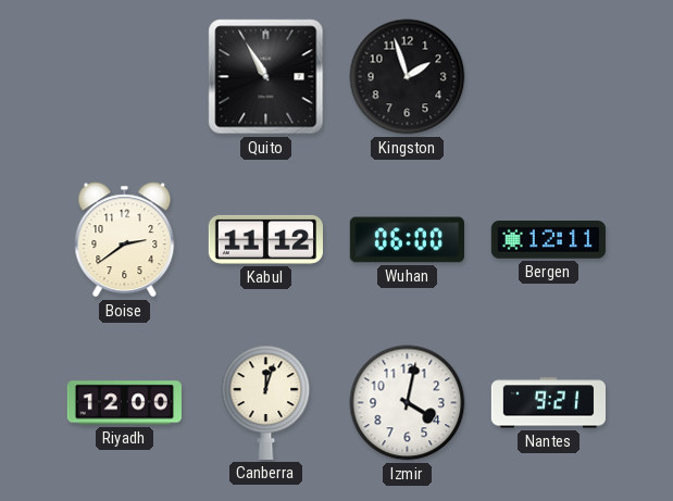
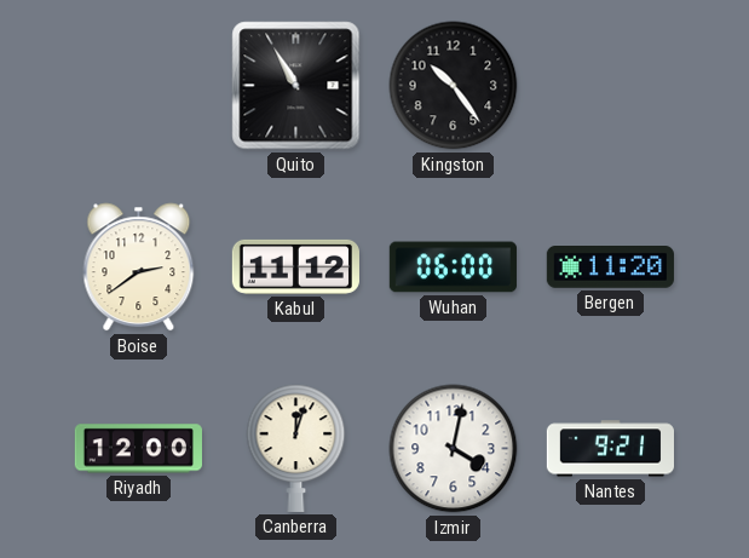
Kingston: 1:57 -> 10:24 (454, 86)
Bergen: 12:11 -> 11:20 (610, 268)
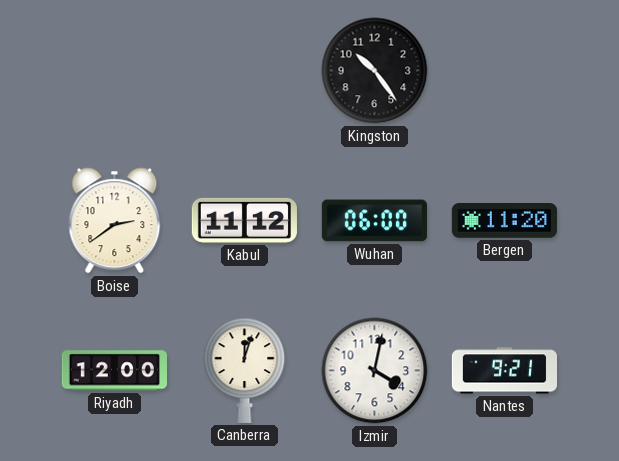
Quito: 10:55 -> none (296, 86)
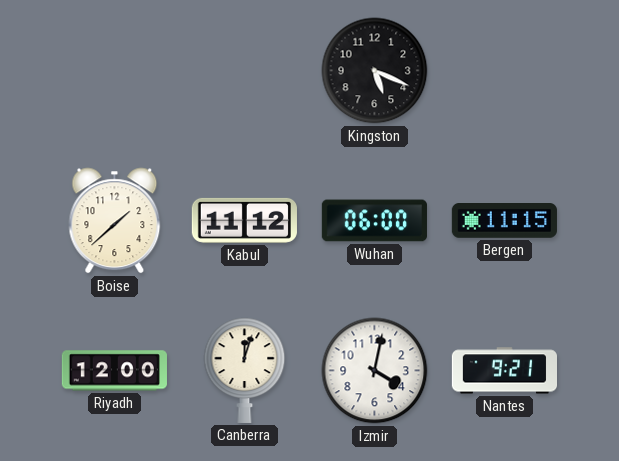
Kingston: 10:24 -> 5:19 (375, 71)
Boise: 2:39 -> 1:38 (115, 221)
Bergen: 11:20 -> 11:15 (504, 221)
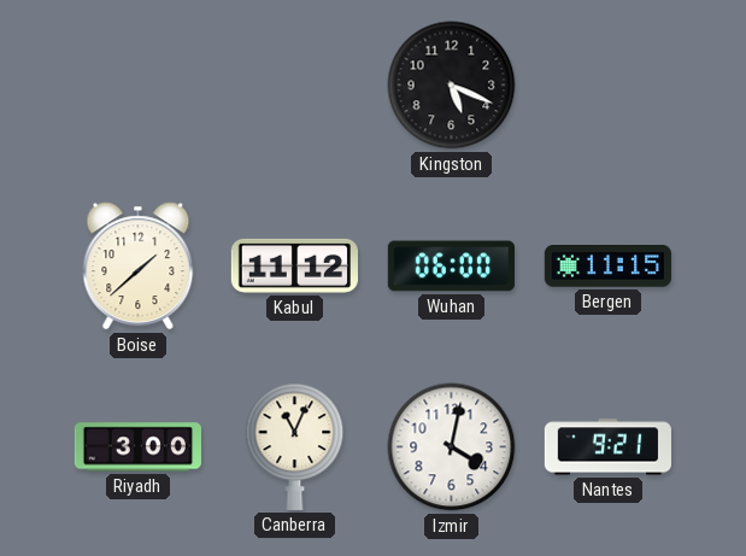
Riyadh: 12:00 -> 3:00 (137, 447)
Canberra: 12:03 -> 11:04 (295, 446)
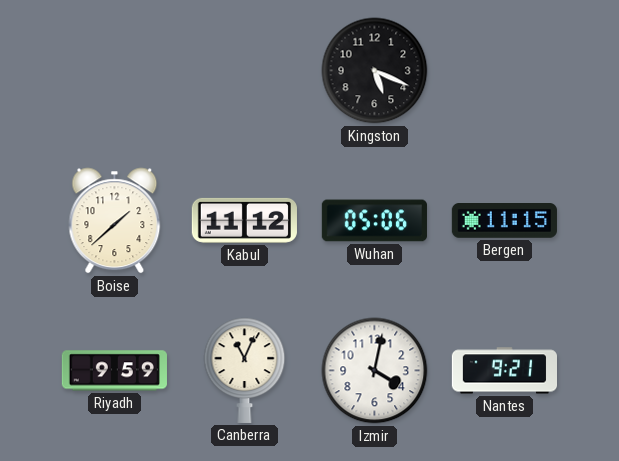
Wuhan: 06:00 -> 05:06 (374, 221)
Riyadh: 3:00 -> 9:59 (114, 371)
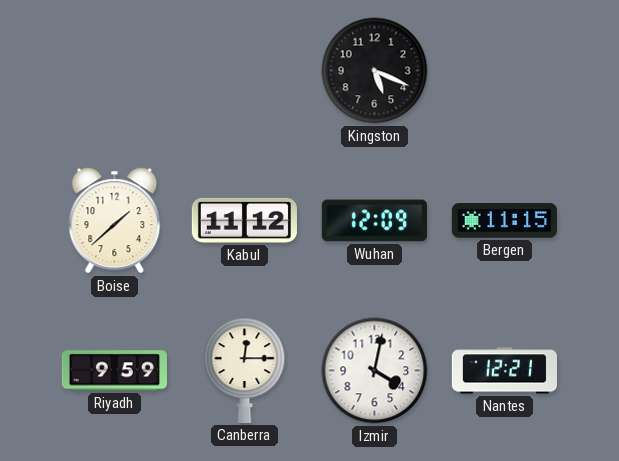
Wuhan: 05:06 -> 12:09 (374, 221)
Canberra: 11:04 -> 12:15 (245, 370)
Nantes: 9:21 -> 12:21 (504, 371)
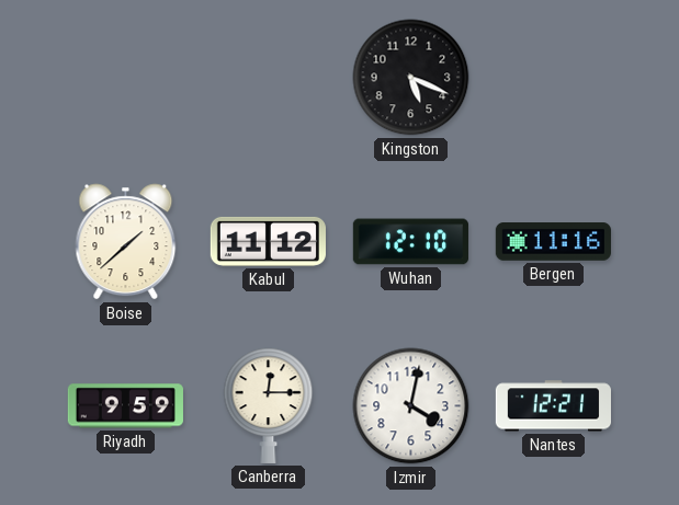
Wuhan: 12:09 -> 12:10 (410, 242)
Bergen: 11:15 -> 11:16 (553, 242)
